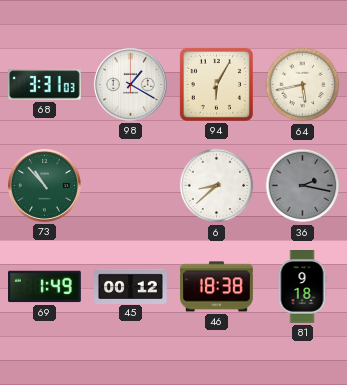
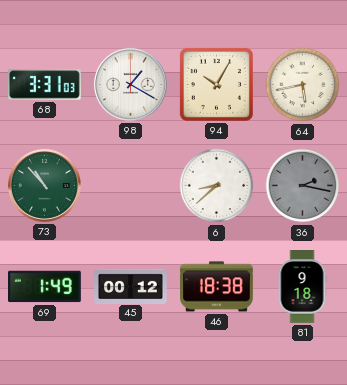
94: 6:05 -> 10:05 (216, 84)
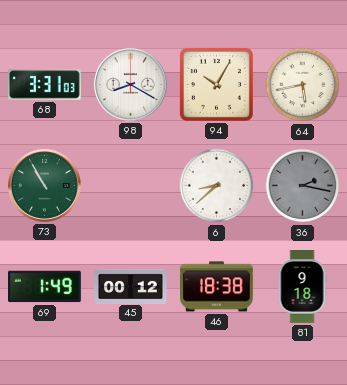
98: 1:20 -> 8:20 (130, 84)
73: 10:53 -> 10:55 (44, 185)
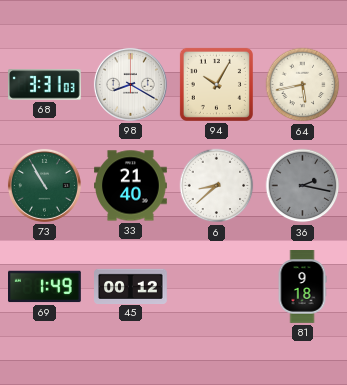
33: none -> 21:40 (131, 186)
46: 18:38 -> none (217, 287)
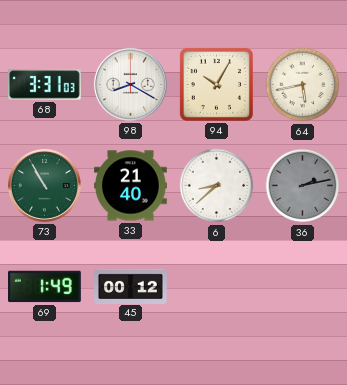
36: 2:17 -> 2:13 (303, 186)
81: 9:18 -> none (302, 287)
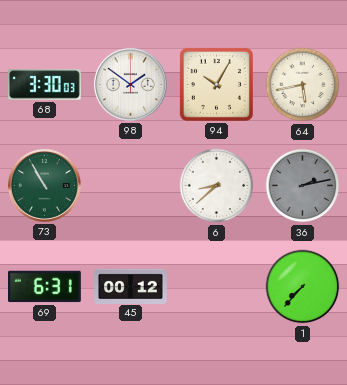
68: 3:31 -> 3:30 (45, 85)
98: 8:20 -> 1:51 (130, 84)
33: 21:40 -> none (131, 186)
69: 1:49 -> 6:31 (45, 287)
1: none -> 7:37 (303, 287)
